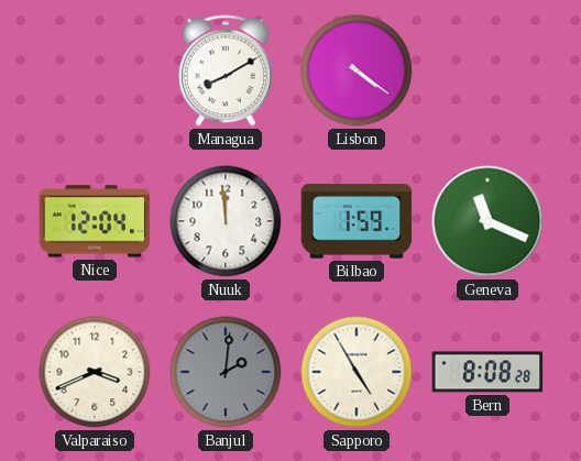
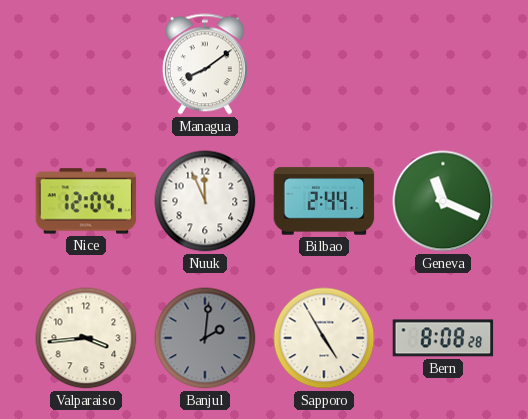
Managua: 8:10 -> 8:09 (205, 64)
Lisbon: 4:21 -> none (357, 70)
Nuuk: 11:59 -> 11:56 (205, 201)
Bilbao: 1:59 -> 2:44 (324, 201)
Valparaiso: 3:41 -> 3:44 (86, 338)
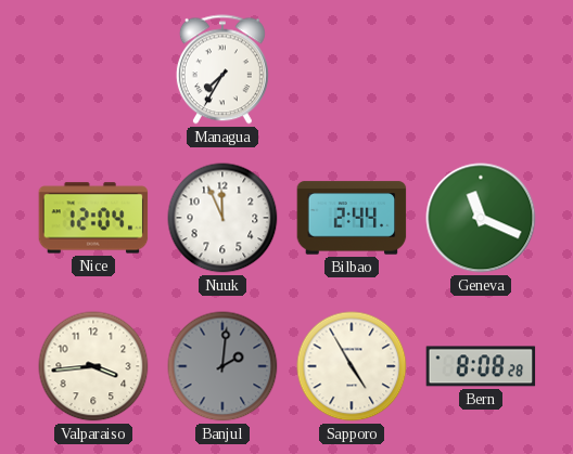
Managua: 8:09 -> 7:35 (222, 69)
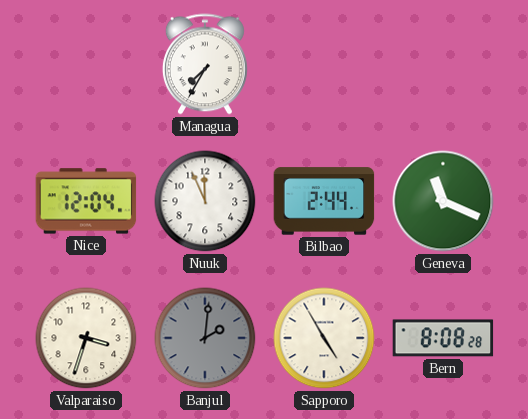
Valparaiso: 3:44 -> 3:33 (86, 338)
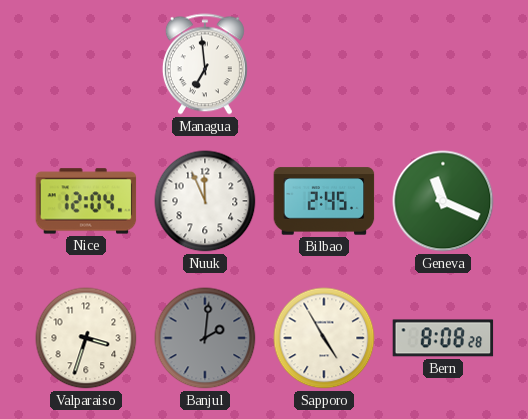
Managua: 7:35 -> 6:59 (205, 64)
Bilbao: 2:44 -> 2:45 (324, 201)
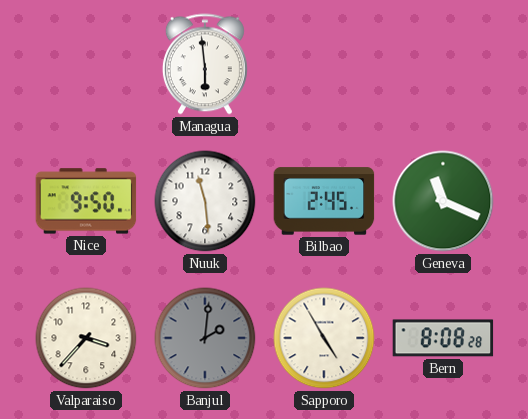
Managua: 6:59 -> 5:59 (205, 64)
Nice: 12:04 -> 9:50 (86, 201)
Nuuk: 11:56 -> 11:29 (205, 201)
Valparaiso: 3:33 -> 3:37 (86, 338)
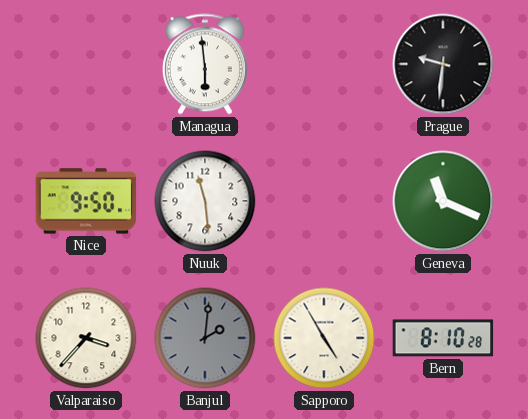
Prague: none -> 9:31 (443, 64)
Bilbao: 2:45 -> none (324, 201)
Bern: 8:08 -> 8:10 (443, 338)
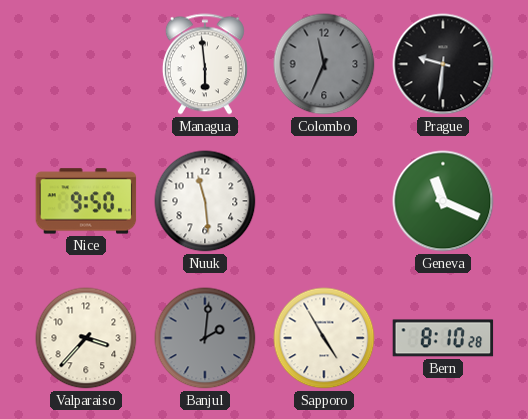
Colombo: none -> 11:34 (324, 64)
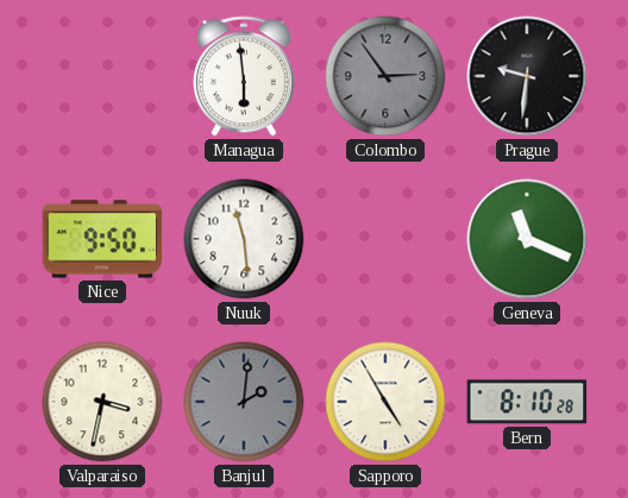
Colombo: 11:34 -> 2:54 (385, 76)
Valparaiso: 3:37 -> 3:32 (102, 402)
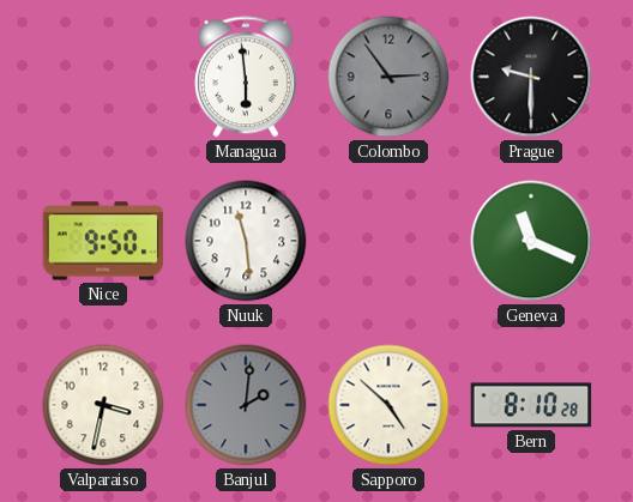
Prague: 9:31 -> 9:30 (531, 77)
Sapporo: 4:55 -> 4:52 (388, 405)
